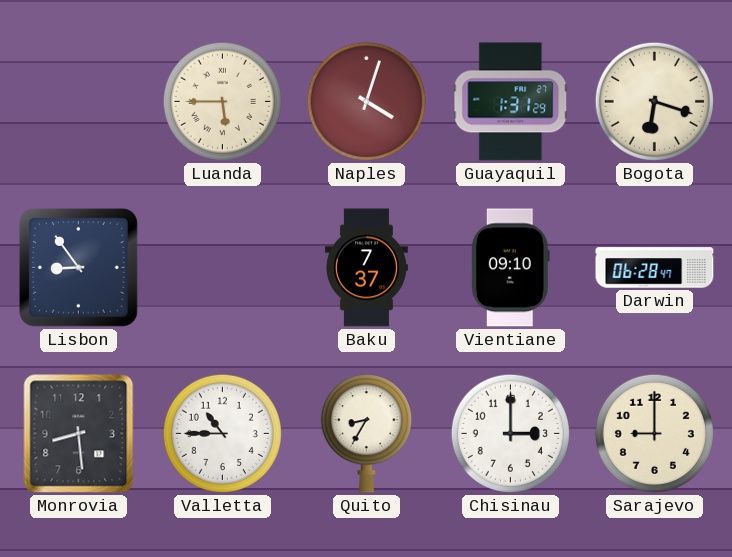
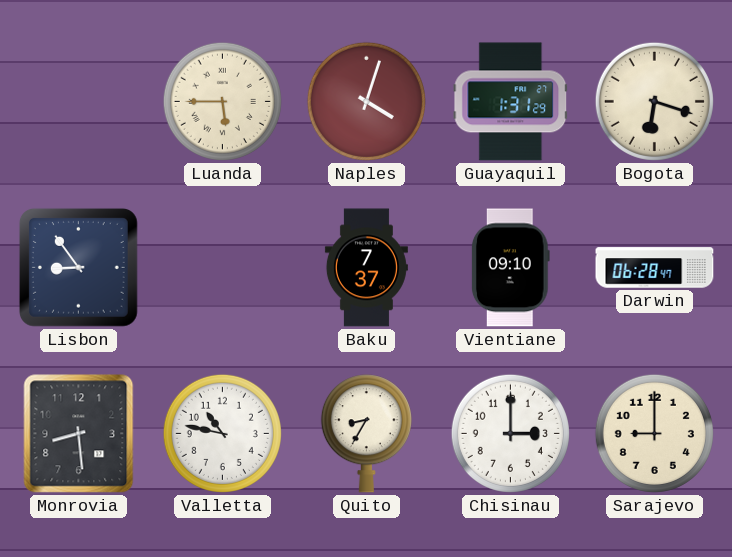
Valletta: 10:45 -> 10:47 (222, 433)
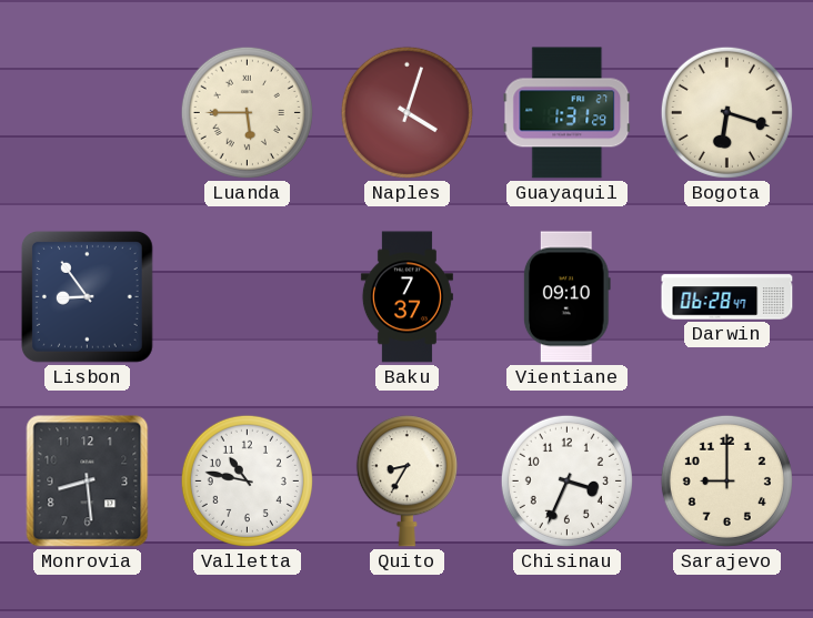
Chisinau: 3:00 -> 3:34 (566, 480)
